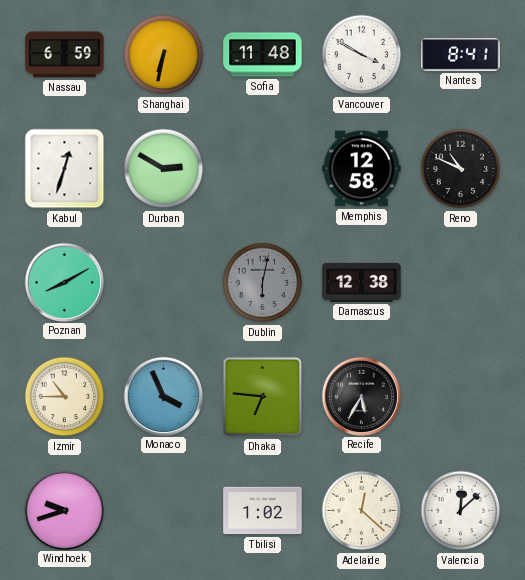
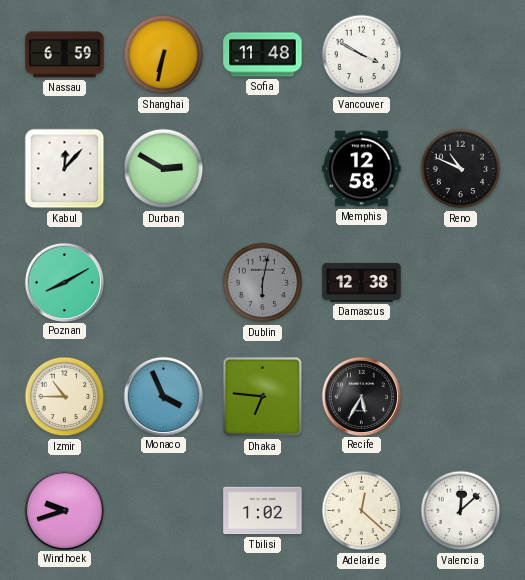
Nantes: 8:41 -> none (461, 55)
Kabul: 12:33 -> 12:07 (65, 169)
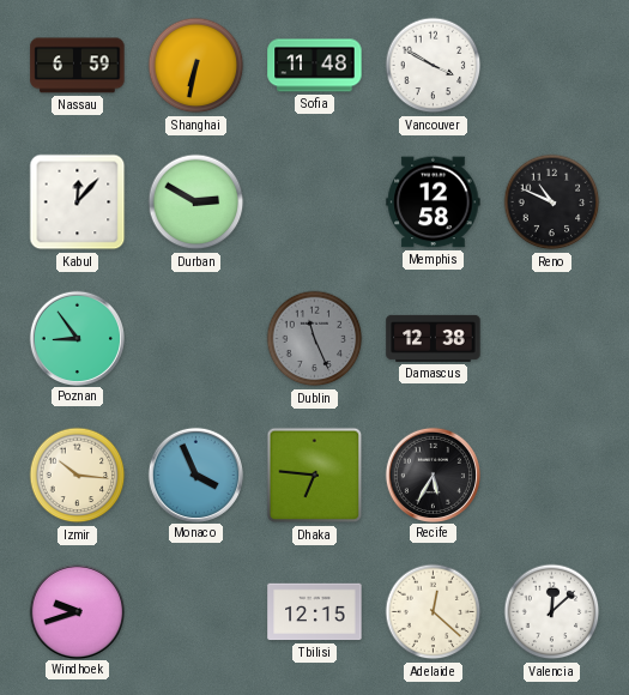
Poznan: 8:10 -> 8:54 (77, 338)
Dublin: 6:02 -> 11:26 (315, 339)
Izmir: 10:45 -> 10:16 (78, 476)
Tbilisi: 1:02 -> 12:15 (315, 612)
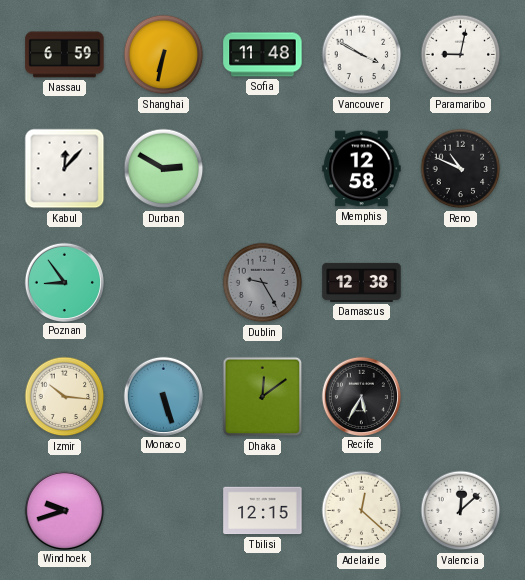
Paramaribo: none -> 9:02 (461, 55)
Dublin: 11:26 -> 9:25 (263, 283)
Monaco: 3:56 -> 5:27 (163, 396)
Dhaka: 6:46 -> 12:09 (263, 397)
